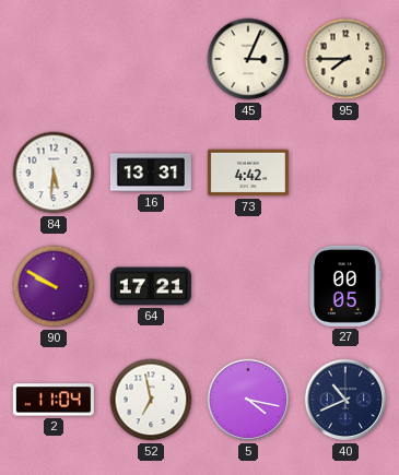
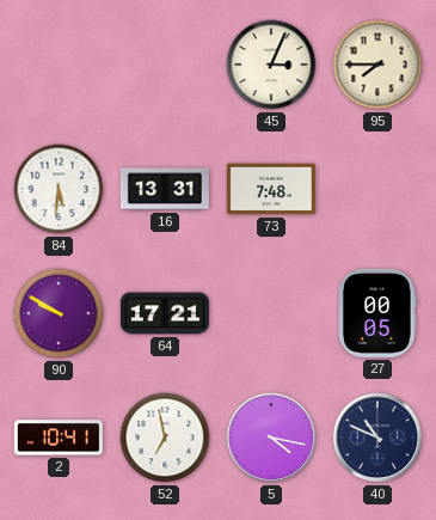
73: 4:42 -> 7:48 (271, 189)
2: 11:04 -> 10:41 (59, 438)
40: 10:41 -> 10:49 (377, 438)
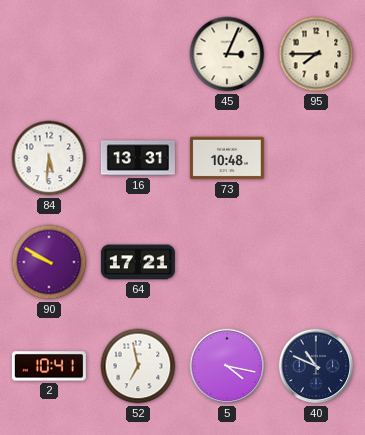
73: 7:48 -> 10:48 (227, 158)
27: 00:05 -> none (379, 313)
